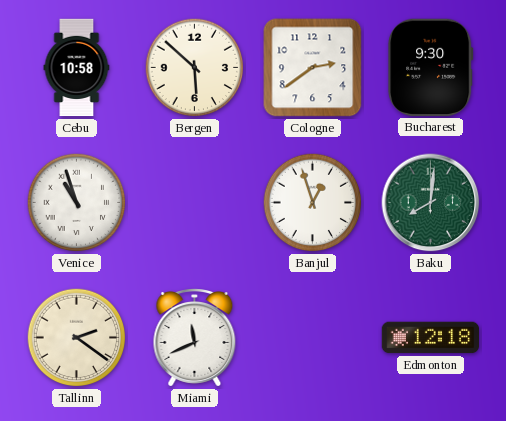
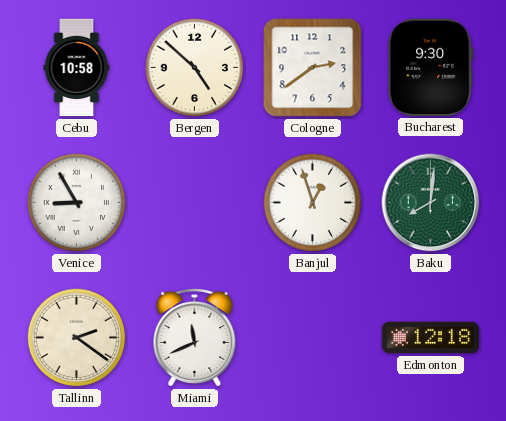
Bergen: 5:52 -> 4:52 (195, 68)
Venice: 10:57 -> 8:55 (77, 203)
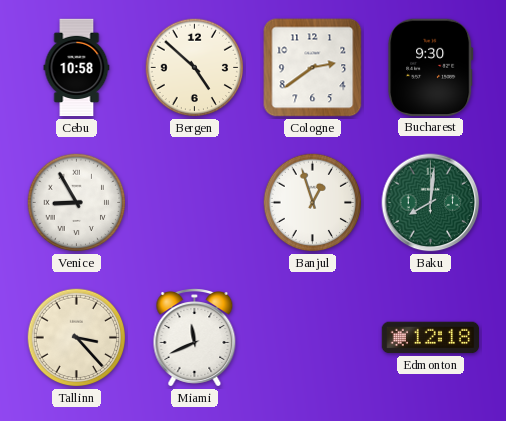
Tallinn: 2:21 -> 3:23 (77, 338)
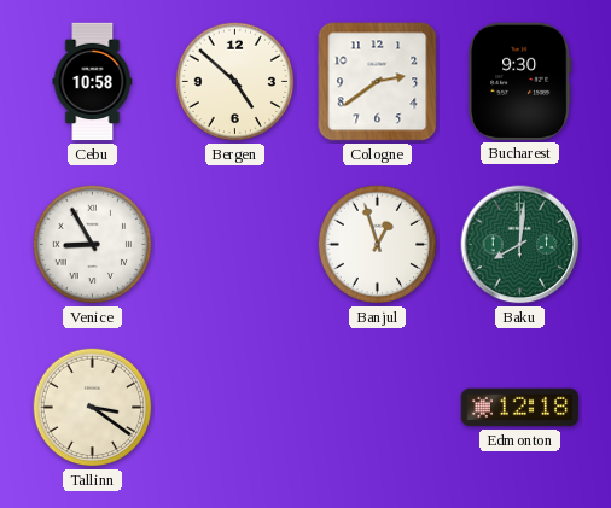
Tallinn: 3:23 -> 3:21 (93, 408)
Miami: 11:41 -> none (195, 338)
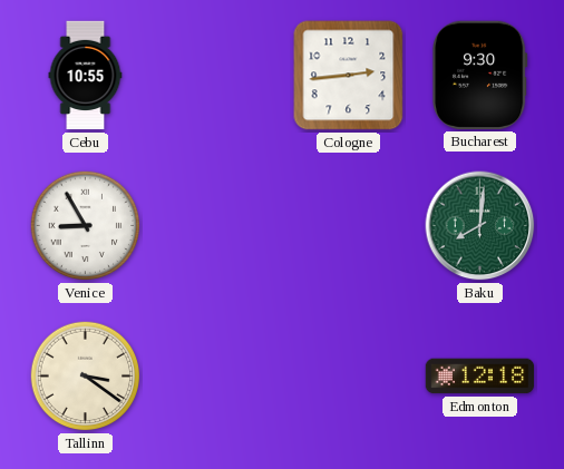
Cebu: 10:58 -> 10:55 (86, 76)
Bergen: 4:52 -> none (235, 82)
Cologne: 2:39 -> 2:44 (349, 76)
Banjul: 12:57 -> none (378, 245)
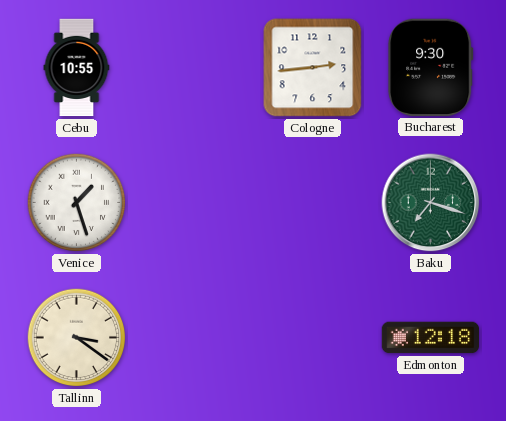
Venice: 8:55 -> 1:27 (77, 203)
Baku: 8:01 -> 7:18 (431, 203)
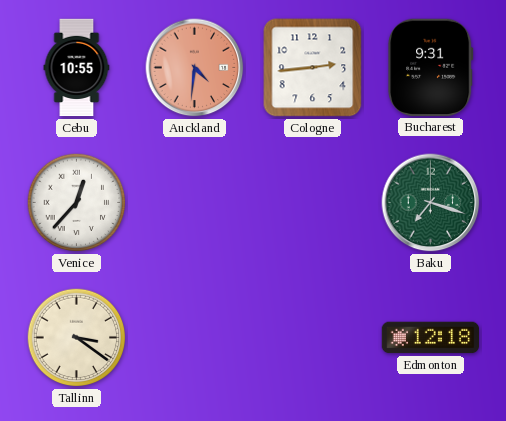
Auckland: none -> 4:31 (195, 68)
Bucharest: 9:30 -> 9:31 (431, 67)
Venice: 1:27 -> 12:37 (77, 203)
